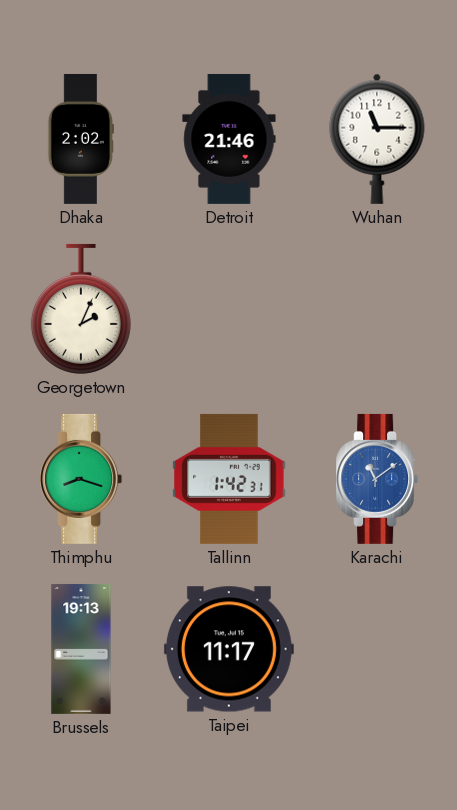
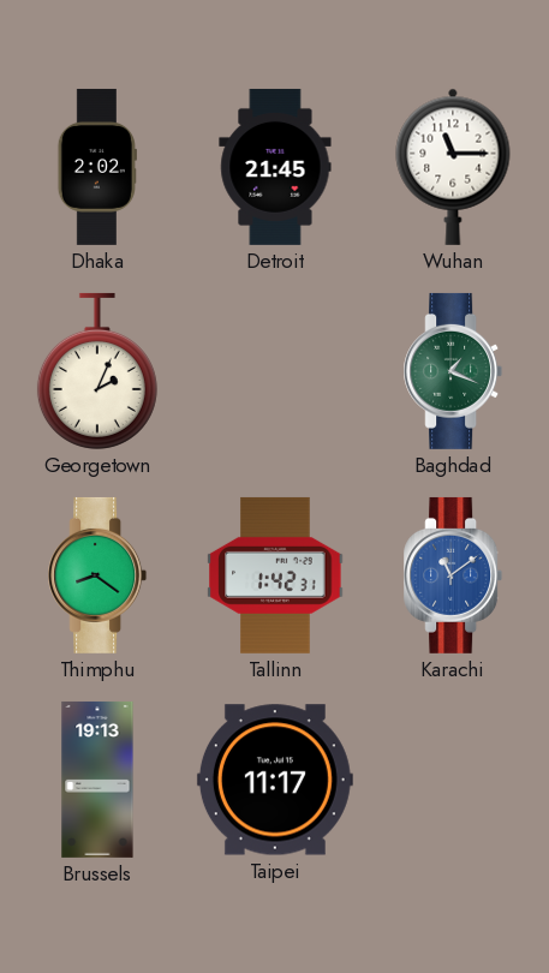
Detroit: 21:46 -> 21:45 (275, 167)
Baghdad: none -> 1:19 (453, 371)
Thimphu: 8:18 -> 8:21 (97, 575)
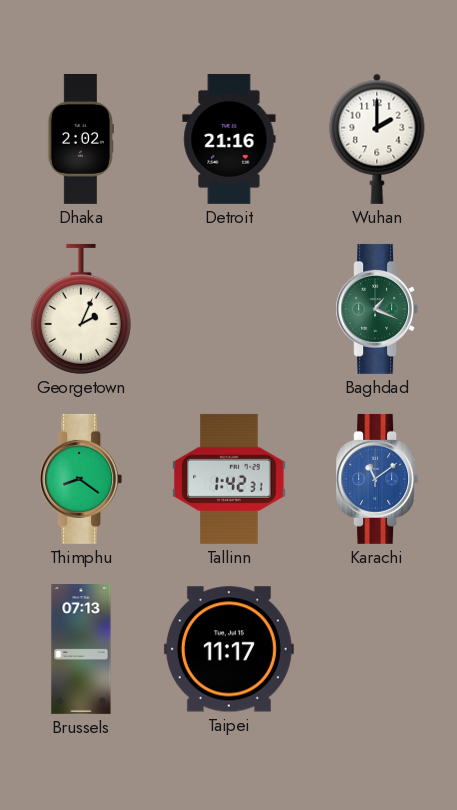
Detroit: 21:45 -> 21:16 (229, 139)
Wuhan: 11:15 -> 2:00 (377, 139)
Brussels: 19:13 -> 07:13 (81, 649)
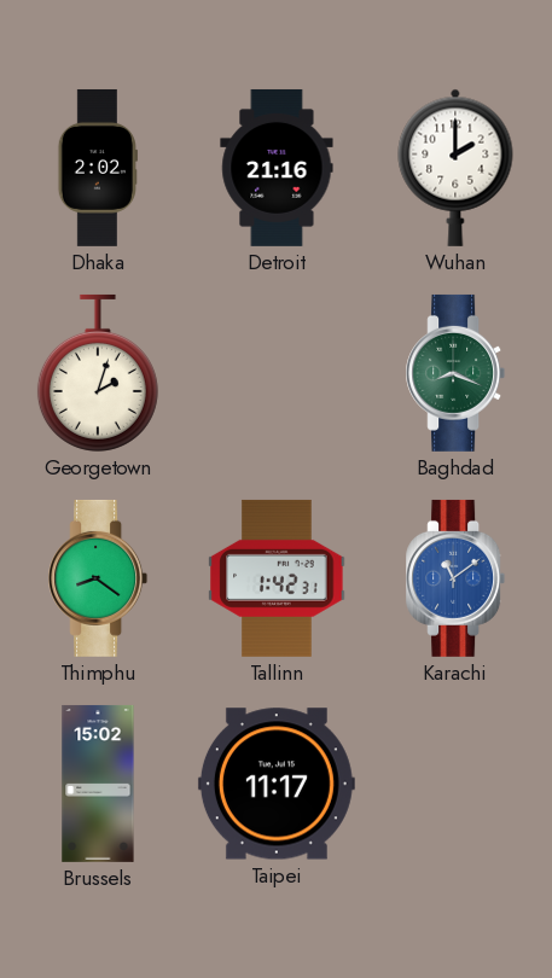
Georgetown: 2:04 -> 2:03 (98, 373)
Baghdad: 1:19 -> 8:19 (455, 373)
Brussels: 07:13 -> 15:02 (98, 784)
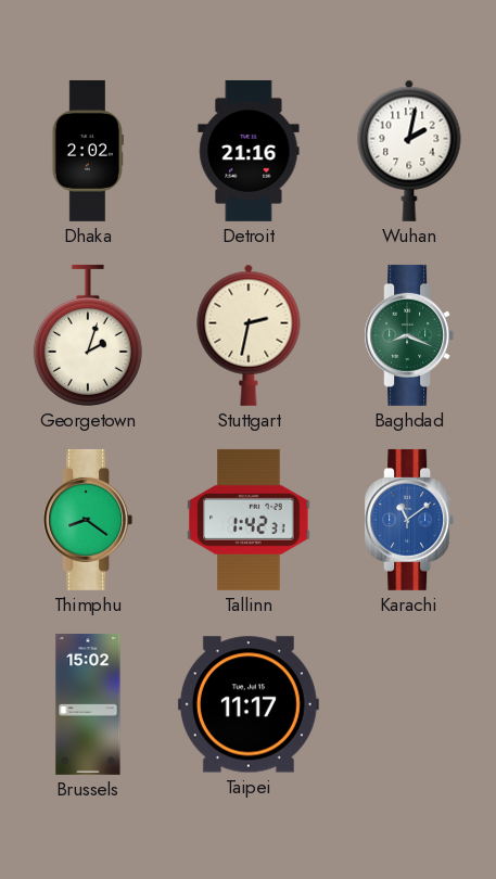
Wuhan: 2:00 -> 2:02 (409, 151)
Stuttgart: none -> 2:32 (249, 335)
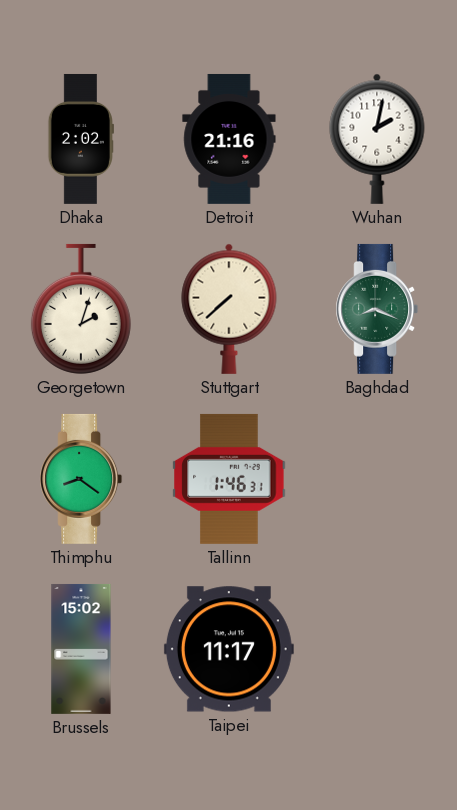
Stuttgart: 2:32 -> 7:38 (229, 309)
Tallinn: 1:42 -> 1:46 (229, 479)
Karachi: 11:09 -> none (409, 520)
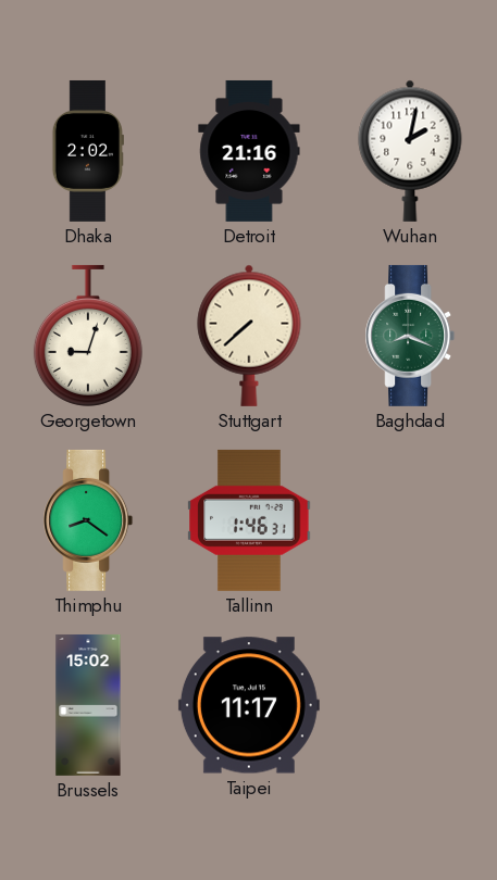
Georgetown: 2:03 -> 9:03 (88, 336)
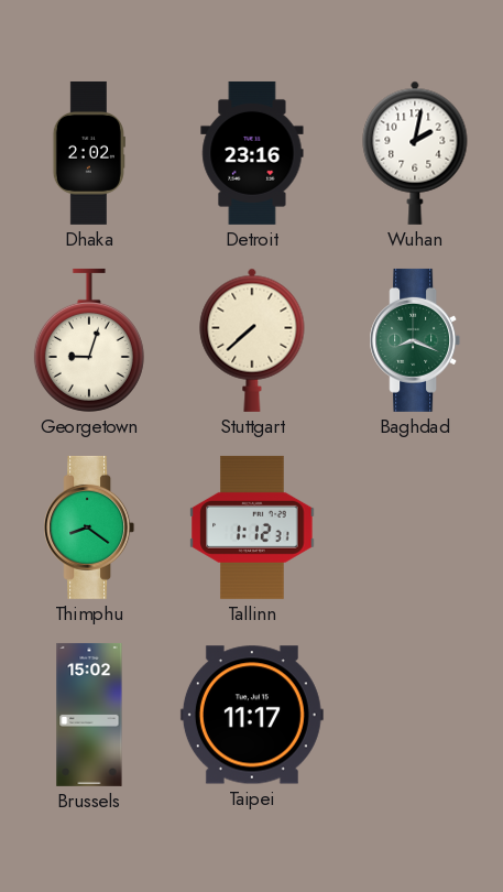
Detroit: 21:16 -> 23:16 (252, 153)
Tallinn: 1:46 -> 1:12 (252, 527)
